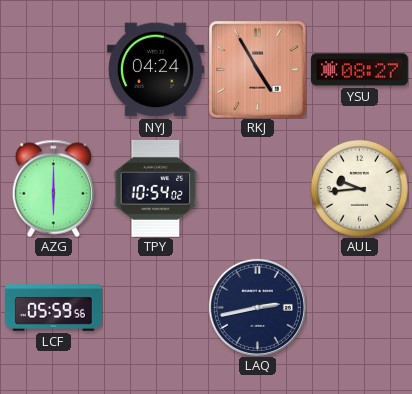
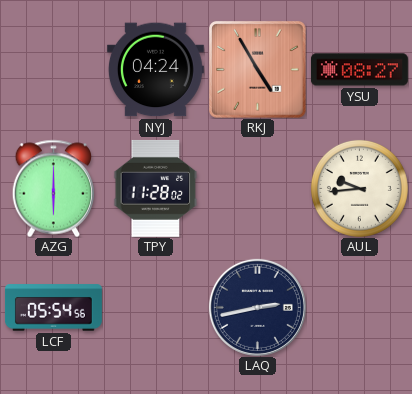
TPY: 10:54 -> 11:28 (156, 188)
LCF: 05:59 -> 05:54 (53, 308)
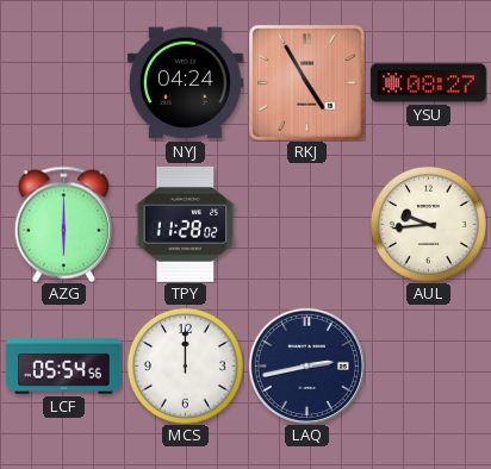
MCS: none -> 12:00 (185, 365)
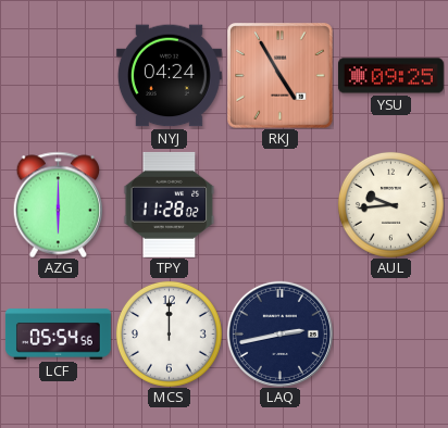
YSU: 08:27 -> 09:25 (390, 76)
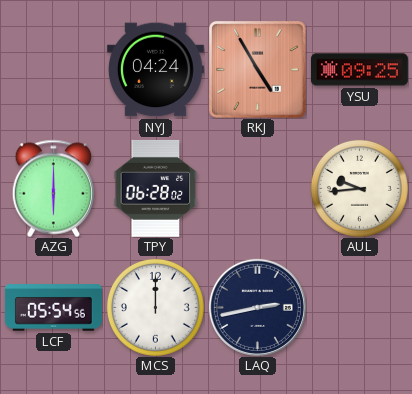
TPY: 11:28 -> 06:28 (156, 188)
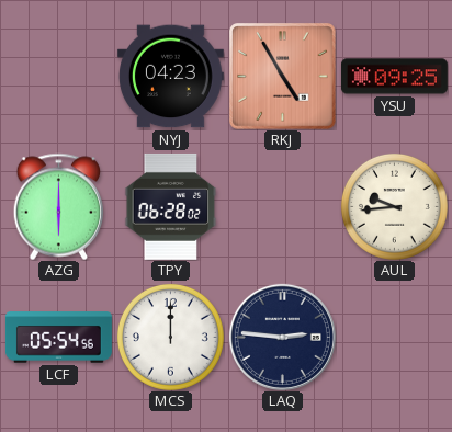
NYJ: 04:24 -> 04:23 (170, 77)
LAQ: 2:43 -> 2:46 (282, 337)
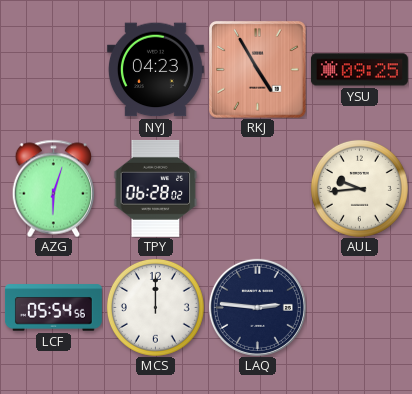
AZG: 6:00 -> 6:03 (53, 188)
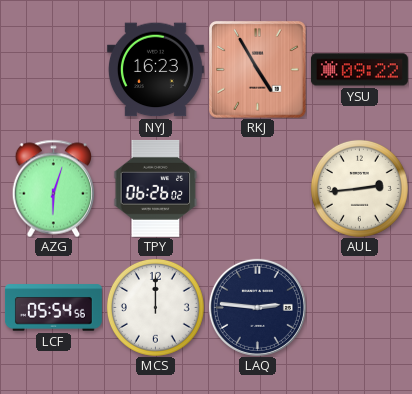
NYJ: 04:23 -> 16:23 (155, 70)
YSU: 09:25 -> 09:22 (359, 70)
TPY: 06:28 -> 06:26 (156, 188)
AUL: 9:44 -> 2:44 (359, 188)
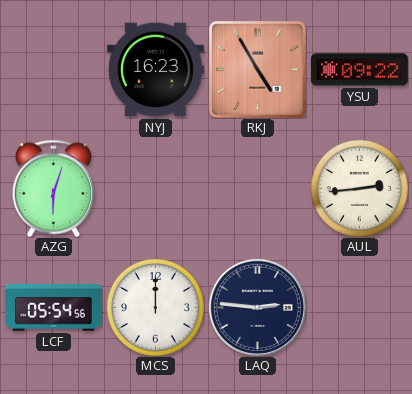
TPY: 06:26 -> none (156, 188)
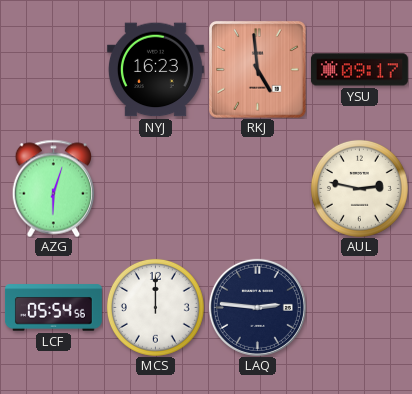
RKJ: 4:55 -> 4:59 (258, 70)
YSU: 09:22 -> 09:17 (359, 70)
AUL: 2:44 -> 2:47 (359, 188)
